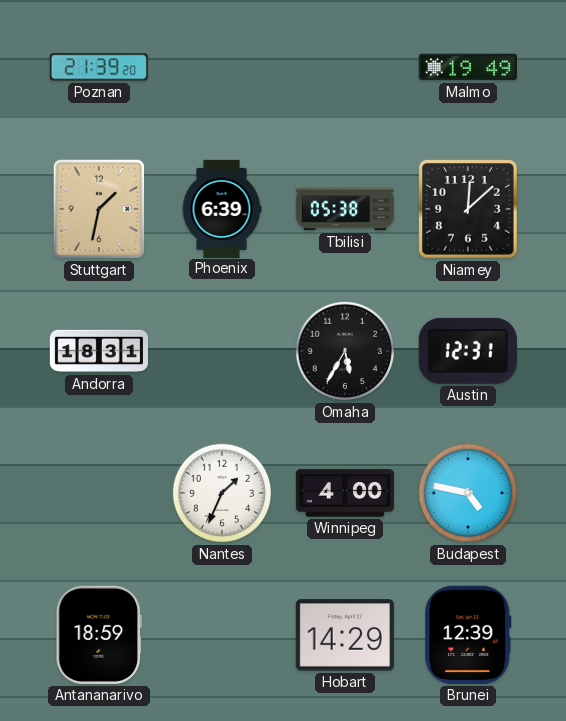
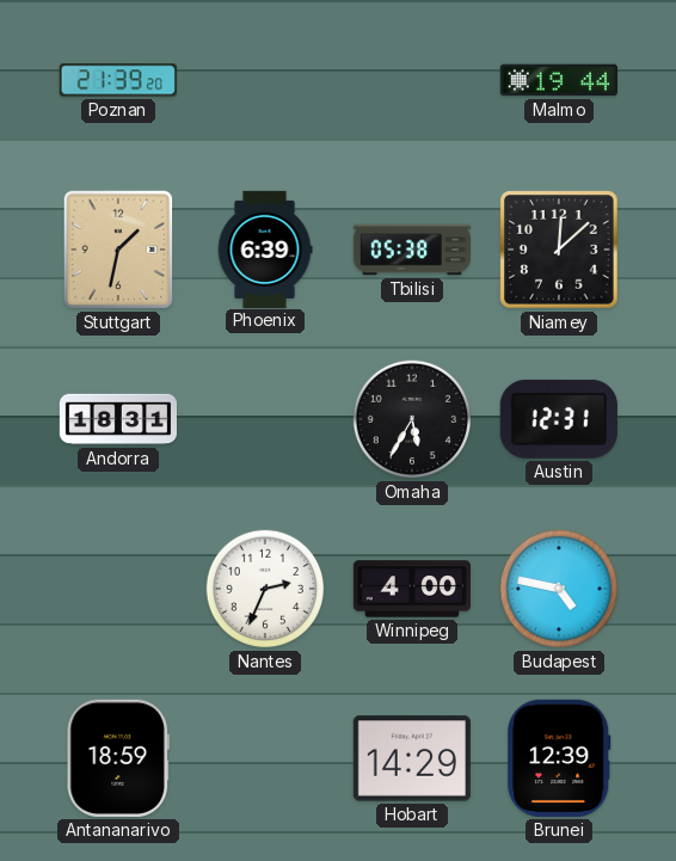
Malmo: 19:49 -> 19:44 (559, 80)
Nantes: 1:34 -> 2:34 (265, 589)
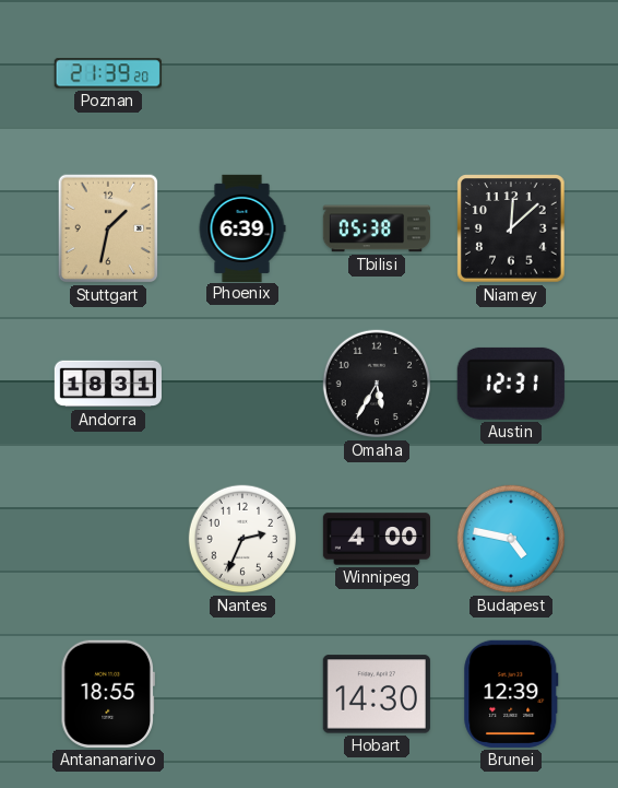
Malmo: 19:44 -> none (559, 80)
Antananarivo: 18:59 -> 18:55 (108, 694)
Hobart: 14:29 -> 14:30 (377, 694)
